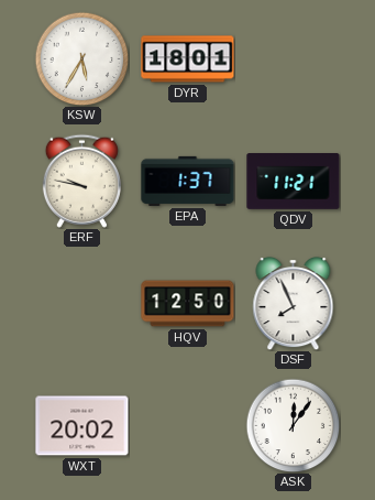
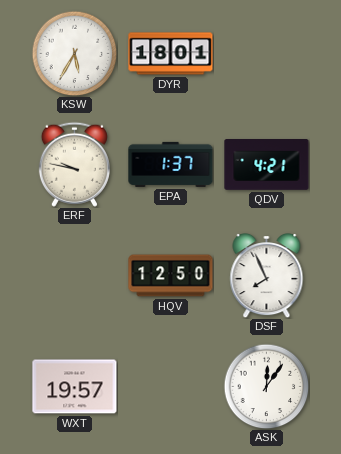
QDV: 11:21 -> 4:21 (267, 165)
WXT: 20:02 -> 19:57 (75, 387)
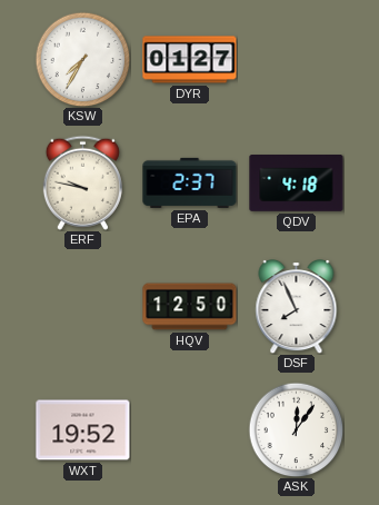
KSW: 5:35 -> 7:35 (82, 59)
DYR: 18:01 -> 01:27 (190, 60)
EPA: 1:37 -> 2:37 (190, 182)
QDV: 4:21 -> 4:18 (297, 184)
WXT: 19:57 -> 19:52 (83, 430)
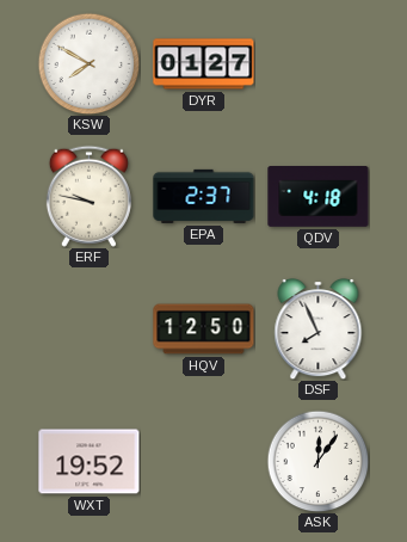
KSW: 7:35 -> 7:50 (88, 63)
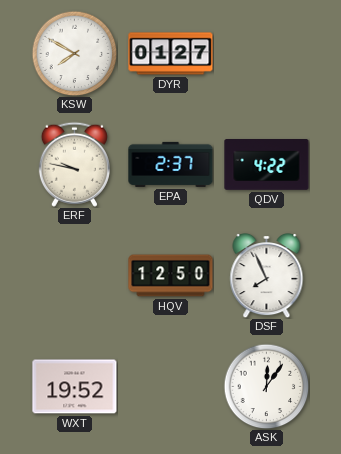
QDV: 4:18 -> 4:22 (267, 165)
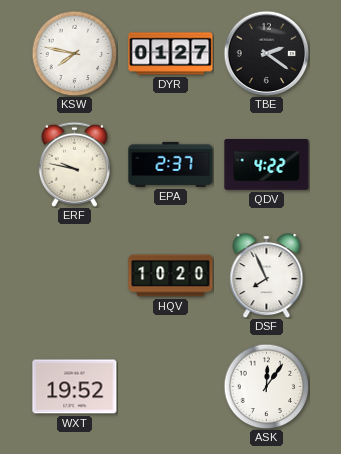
KSW: 7:50 -> 7:47 (74, 53)
TBE: none -> 2:21 (266, 53)
HQV: 12:50 -> 10:20 (171, 276)
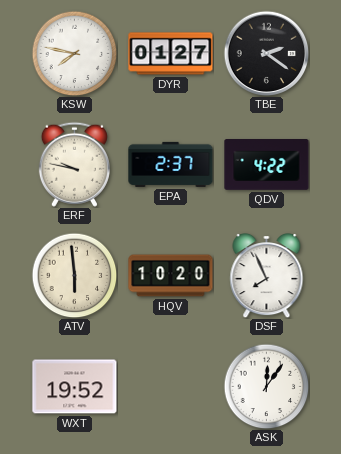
ATV: none -> 5:59 (74, 275)
